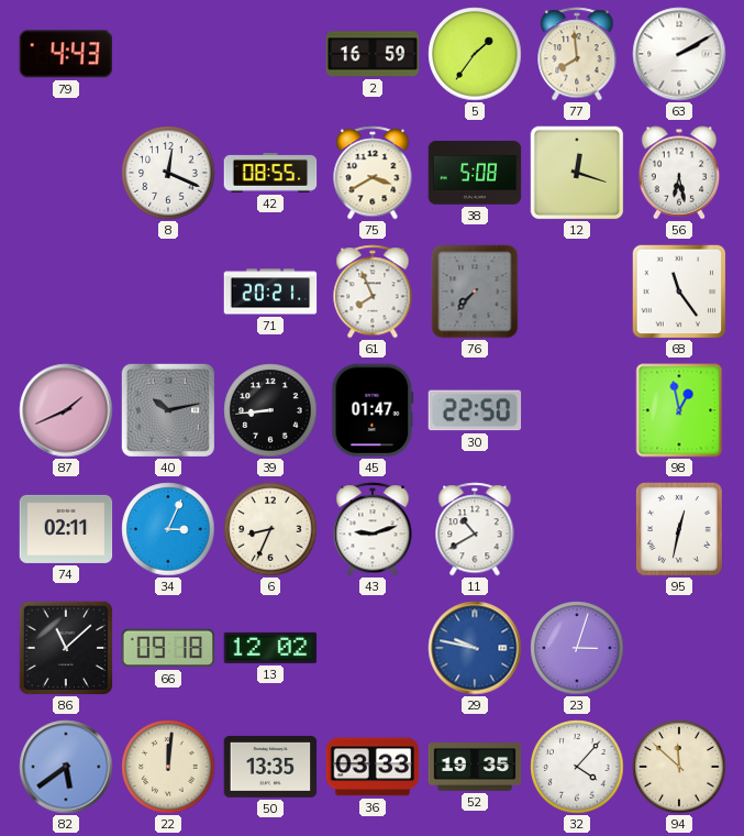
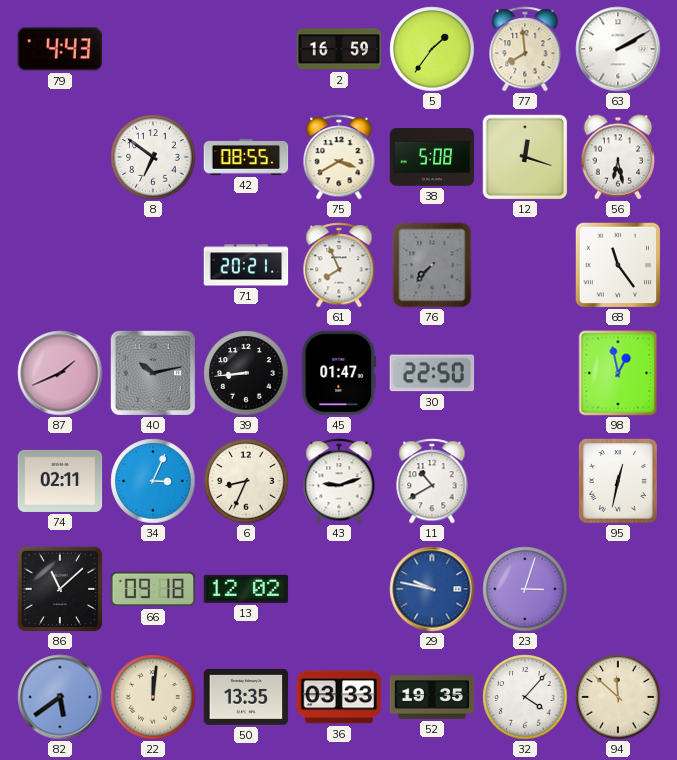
8: 12:19 -> 6:51 (153, 157)
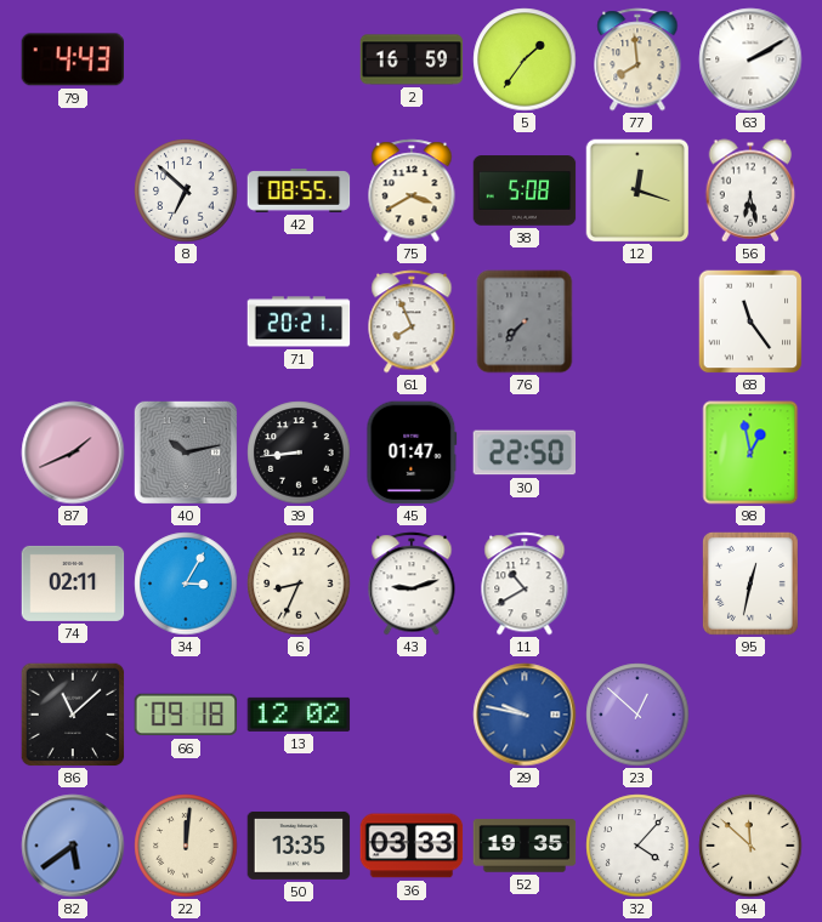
8: 6:51 -> 6:52 (186, 190)
34: 3:04 -> 3:05 (186, 584)
23: 3:03 -> 12:52 (637, 715)
